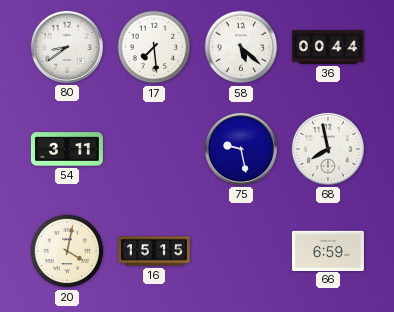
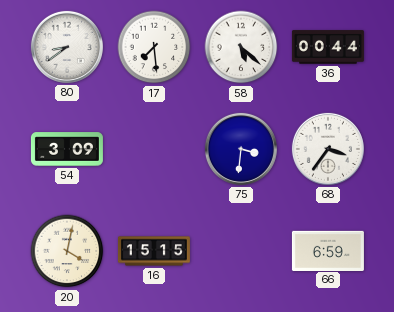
54: 3:11 -> 3:09 (67, 149)
75: 9:28 -> 3:31 (241, 149)
68: 7:58 -> 3:36 (328, 149)
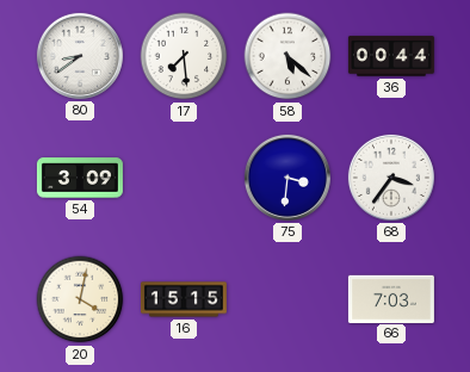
66: 6:59 -> 7:03 (391, 298)
